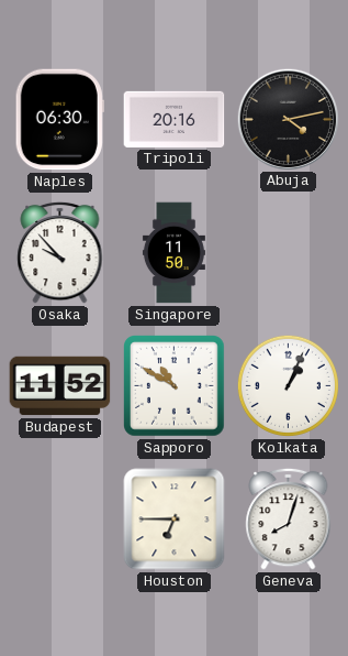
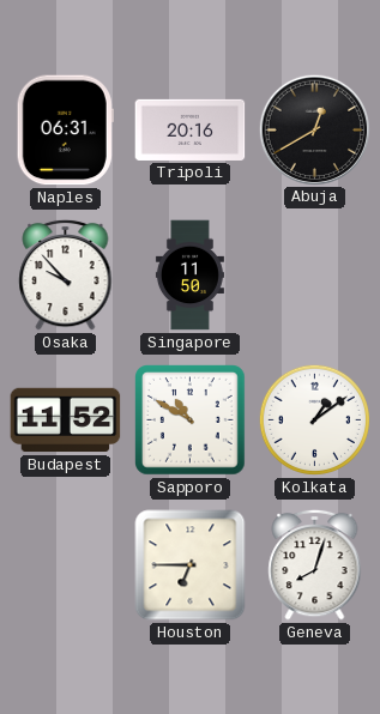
Naples: 06:30 -> 06:31 (65, 131)
Abuja: 4:13 -> 12:40 (314, 129)
Kolkata: 1:04 -> 1:09 (314, 419)
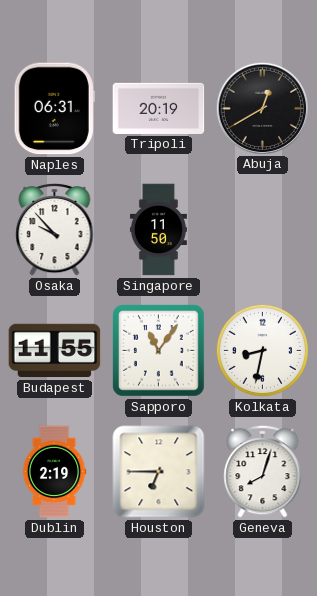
Tripoli: 20:16 -> 20:19 (159, 108)
Budapest: 11:52 -> 11:55 (55, 351)
Sapporo: 10:50 -> 11:06 (159, 351)
Kolkata: 1:09 -> 8:32 (262, 350)
Dublin: none -> 2:19 (54, 472)
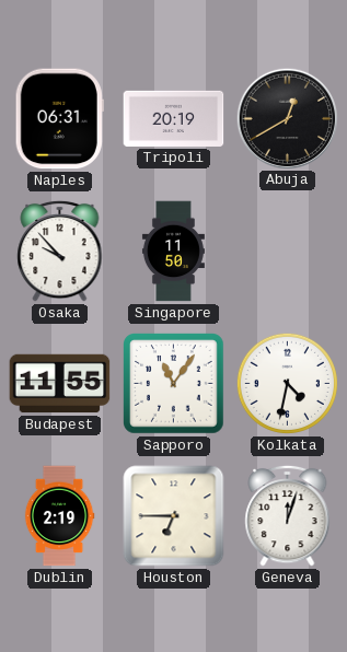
Kolkata: 8:32 -> 4:32 (287, 383)
Geneva: 8:03 -> 12:03 (288, 515)
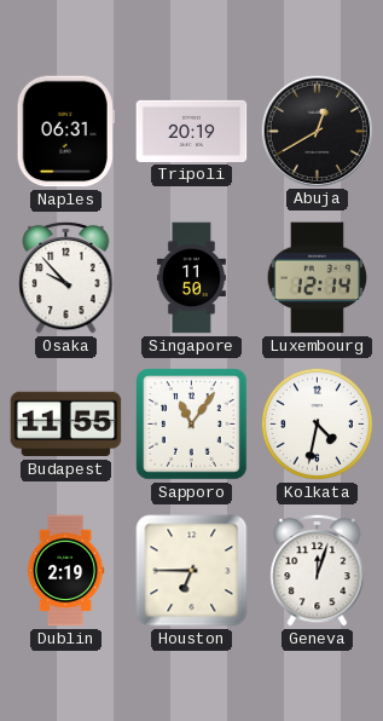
Luxembourg: none -> 12:14 (317, 278)
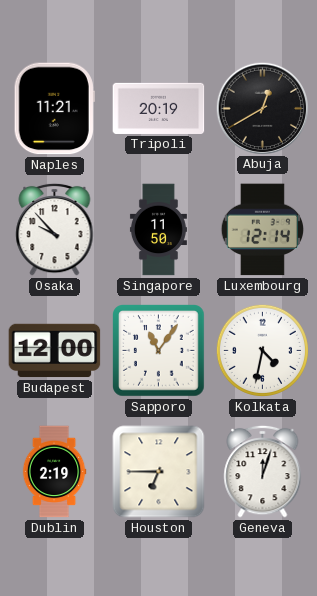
Naples: 06:31 -> 11:21 (54, 109)
Budapest: 11:55 -> 12:00 (55, 351)
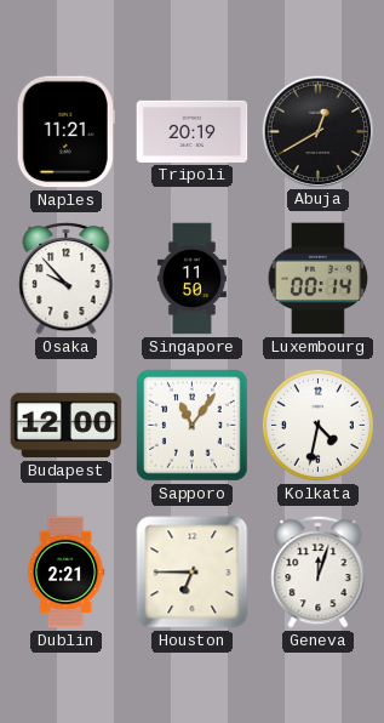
Luxembourg: 12:14 -> 00:14 (317, 279)
Dublin: 2:19 -> 2:21 (65, 573)
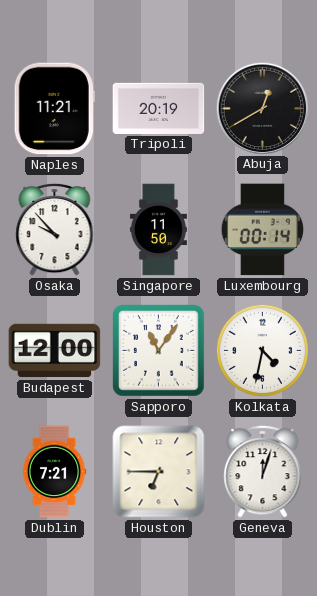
Dublin: 2:21 -> 7:21 (54, 472)
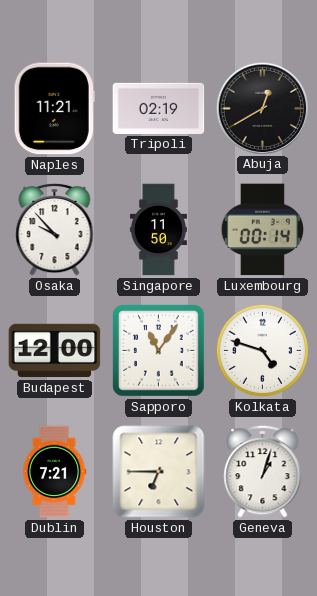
Tripoli: 20:19 -> 02:19 (159, 108)
Kolkata: 4:32 -> 4:48 (262, 350)
Geneva: 12:03 -> 1:03 (263, 471)
